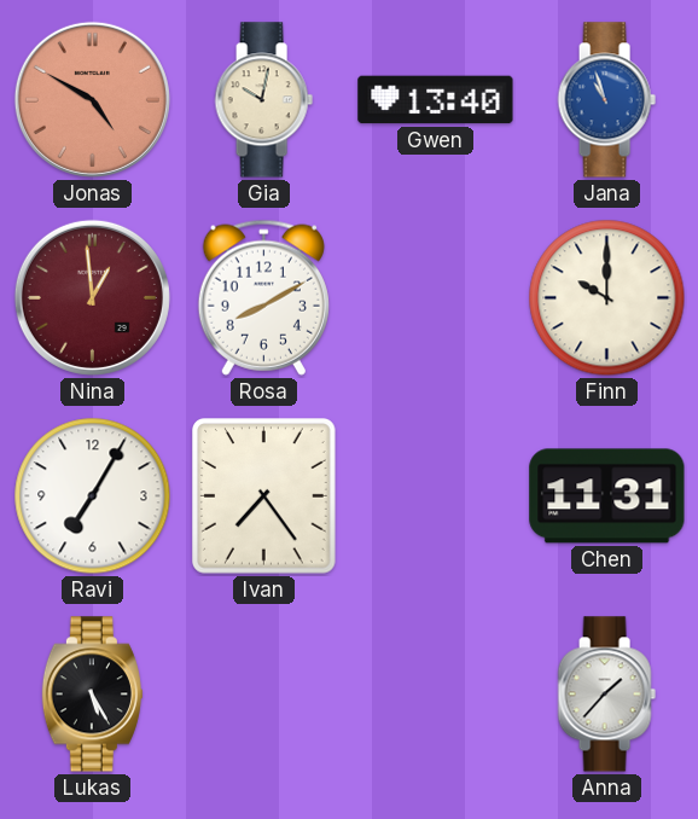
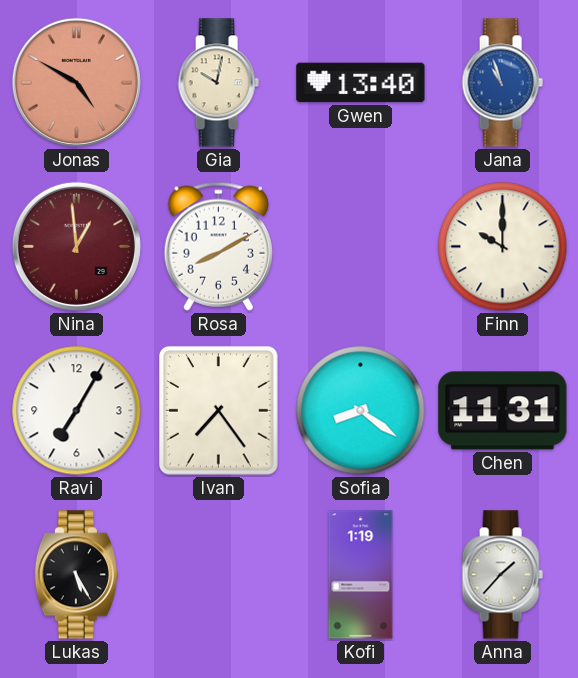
Sofia: none -> 8:21 (361, 411)
Kofi: none -> 1:19 (361, 575)
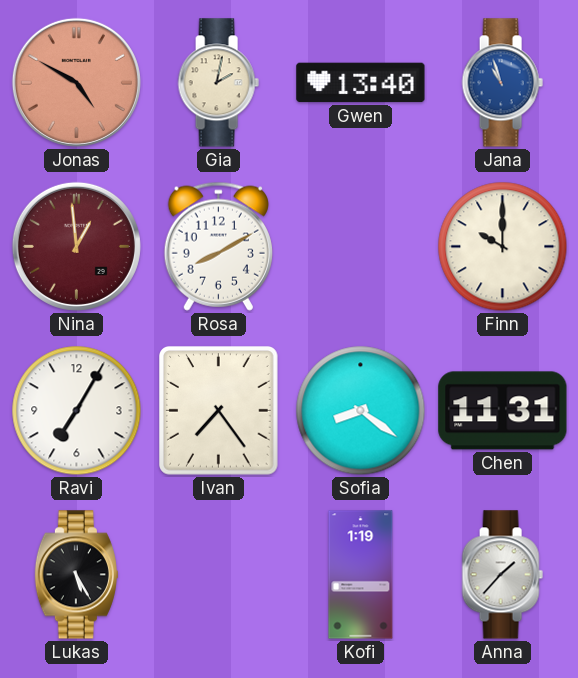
Gia: 10:02 -> 2:02 (218, 83)
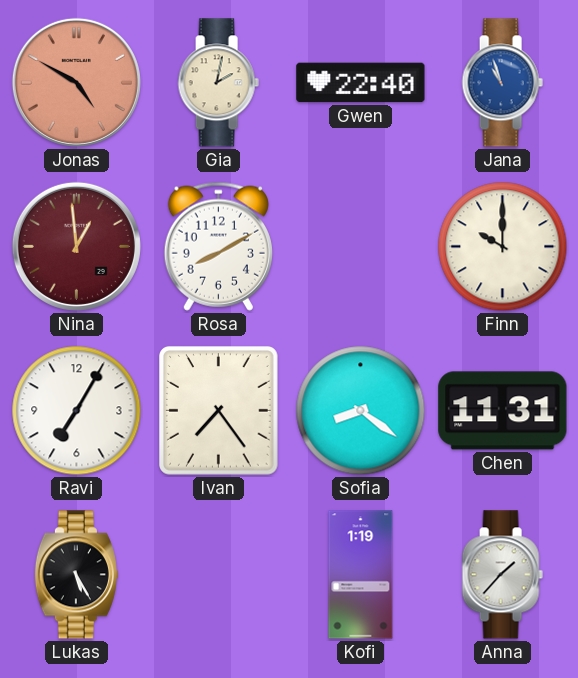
Gwen: 13:40 -> 22:40 (361, 83)
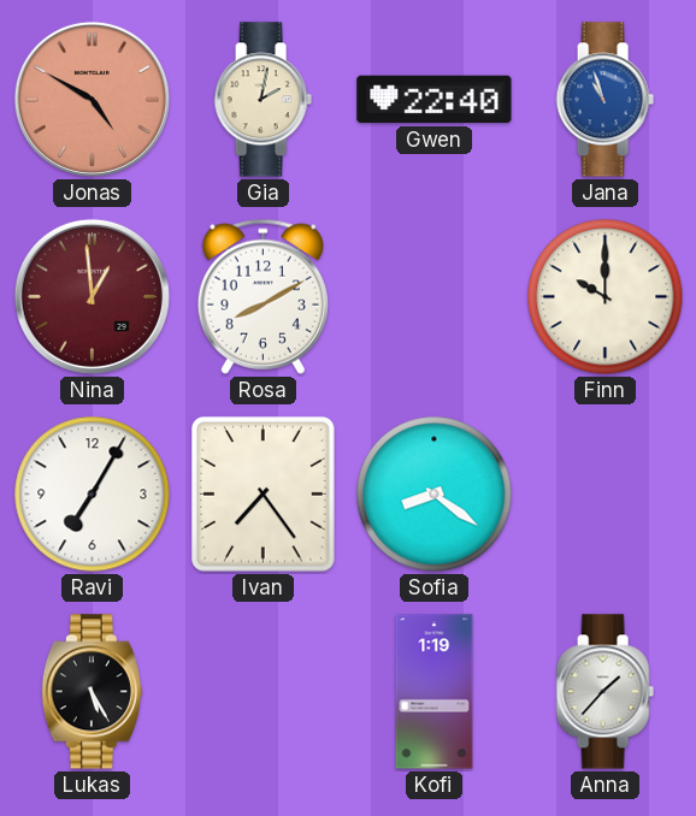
Chen: 11:31 -> none (503, 411)
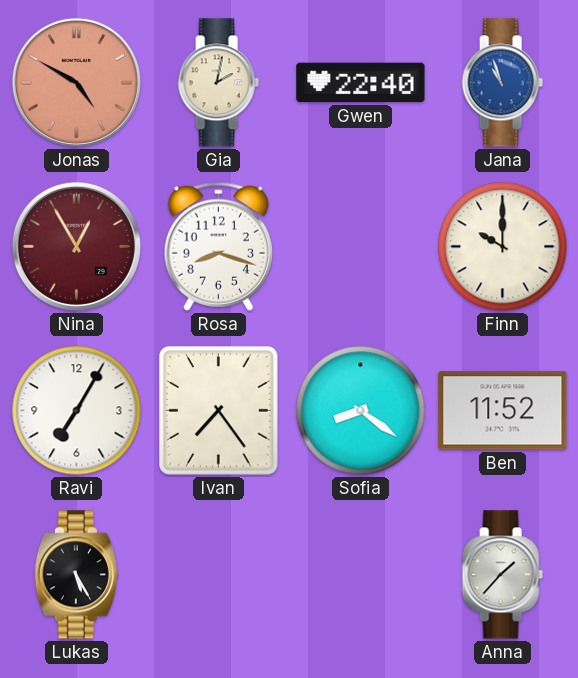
Nina: 12:59 -> 12:55 (76, 246)
Rosa: 8:10 -> 8:18 (218, 246)
Ben: none -> 11:52 (503, 411)
Kofi: 1:19 -> none (435, 692)
